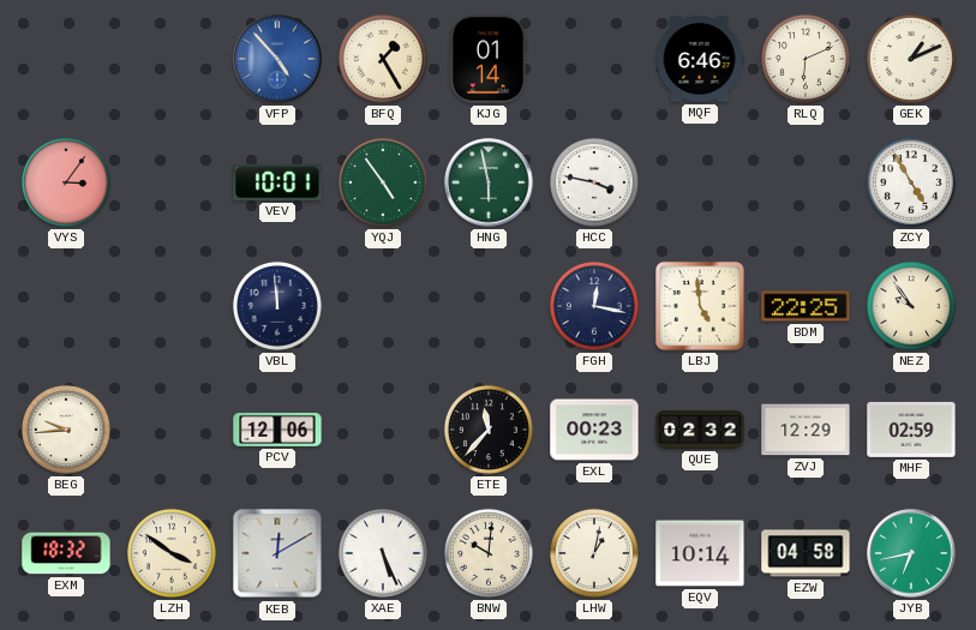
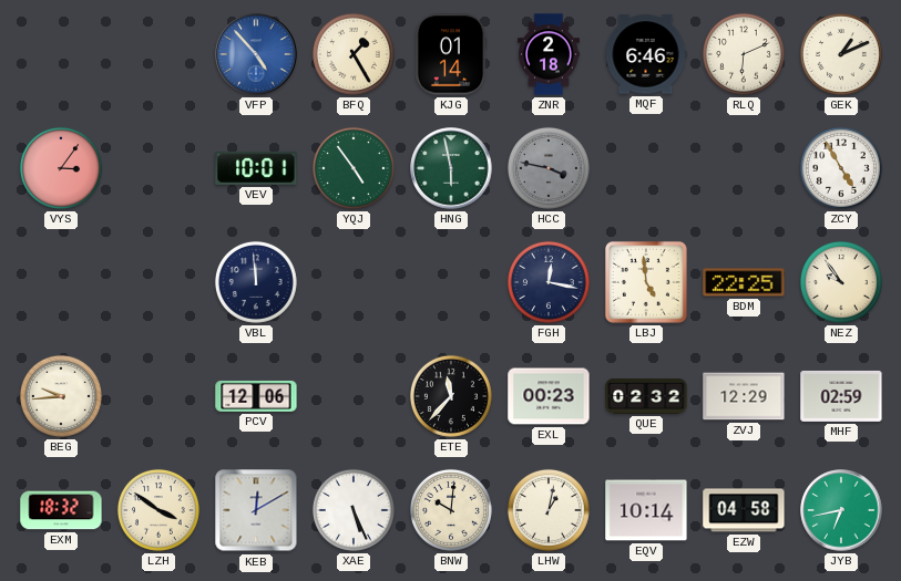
ZNR: none -> 2:18 (550, 54)
HCC dial: white -> grey (549, 168)
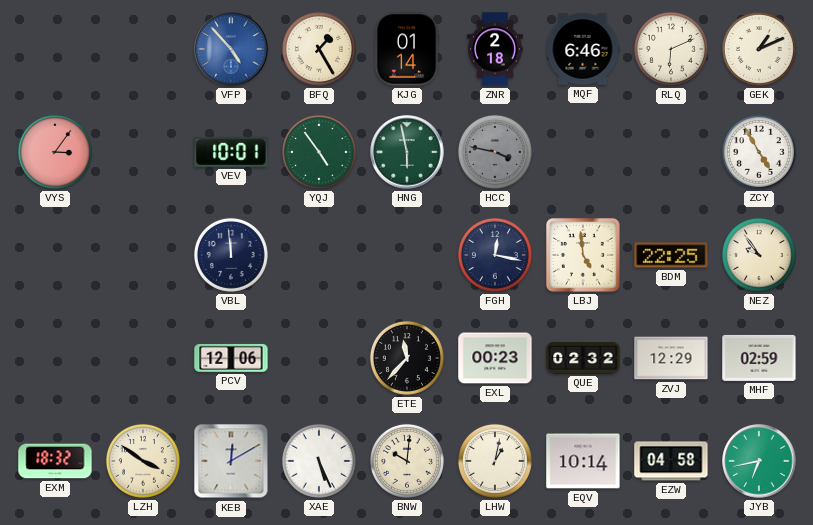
BEG: 9:44 -> none (61, 396)
